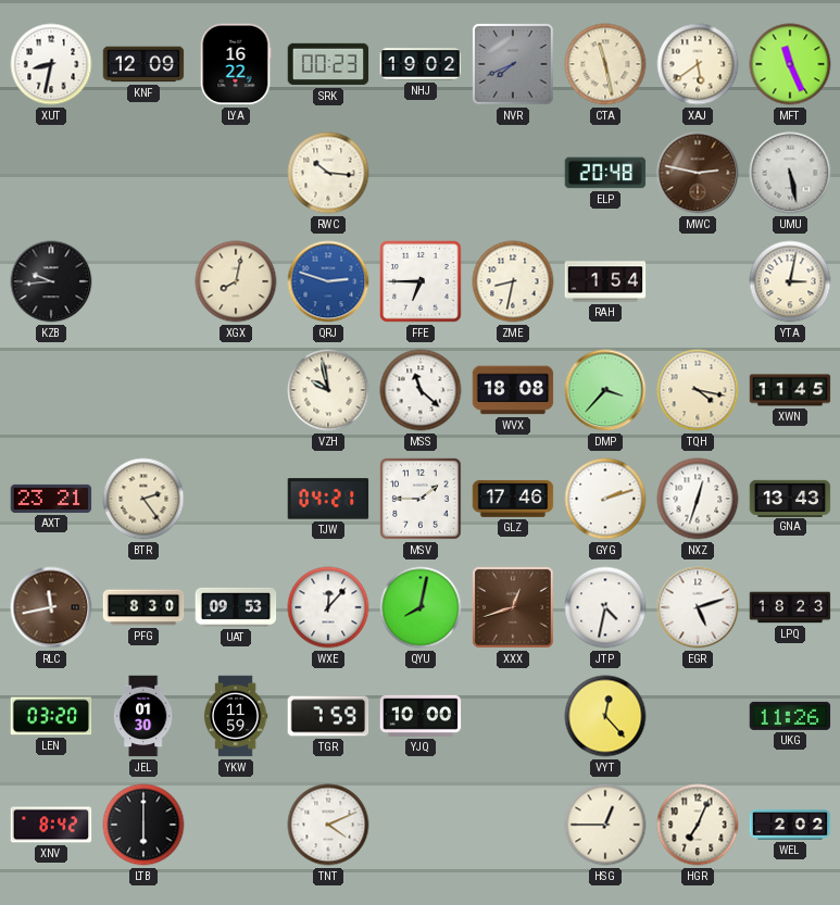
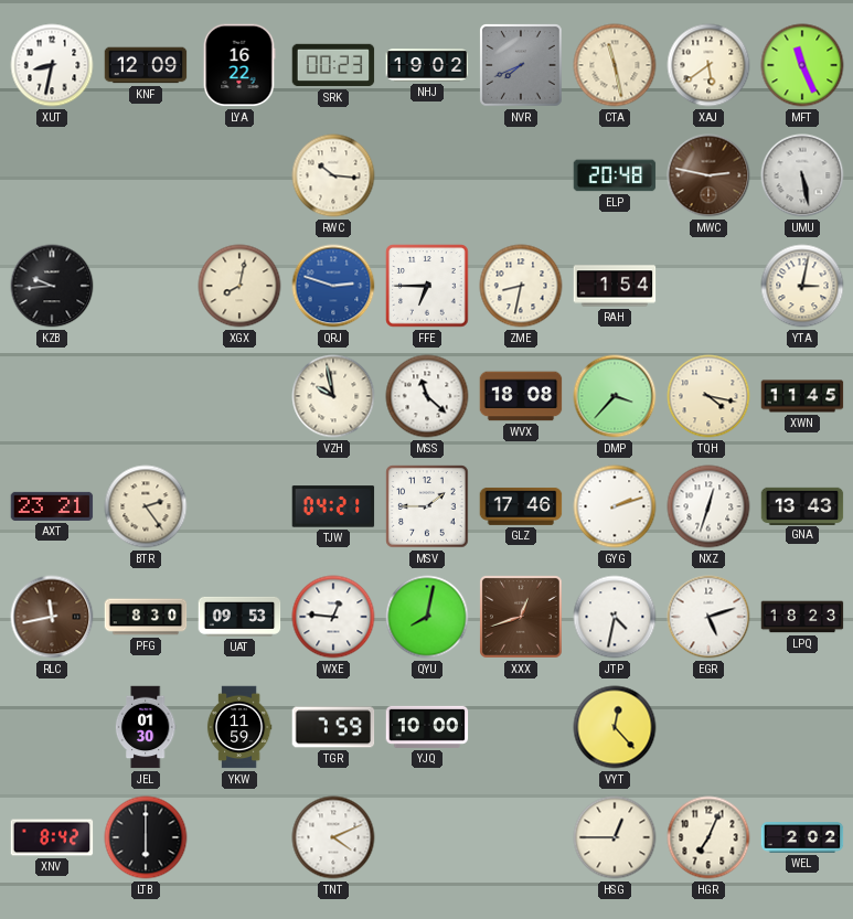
WXE: 12:07 -> 12:46 (333, 617)
LEN: 03:20 -> none (51, 716)
UKG: 11:26 -> none (790, 716)
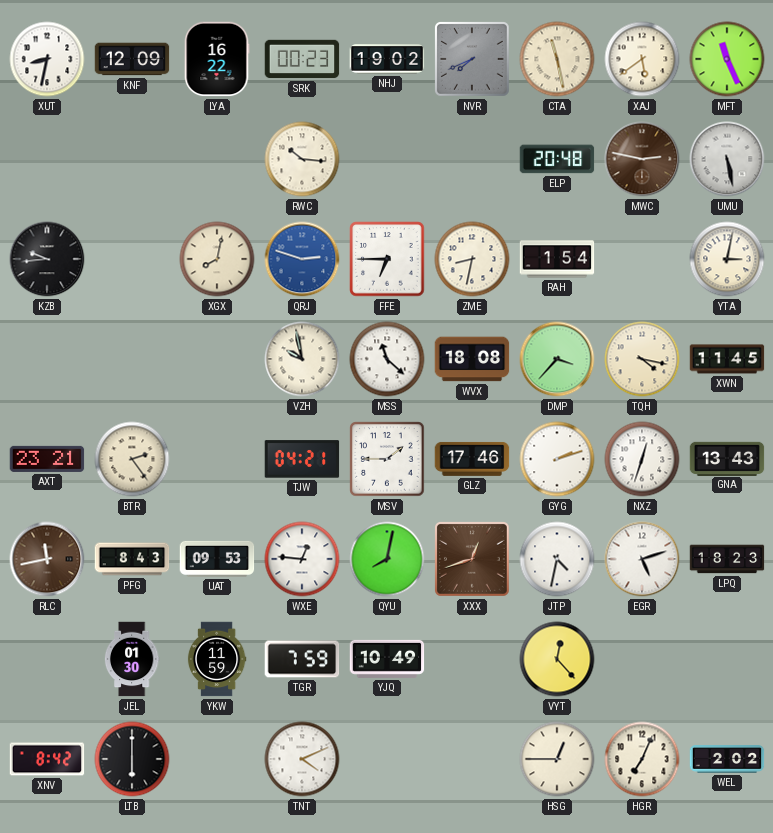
PFG: 8:30 -> 8:43 (132, 559)
YJQ: 10:00 -> 10:49 (387, 659)
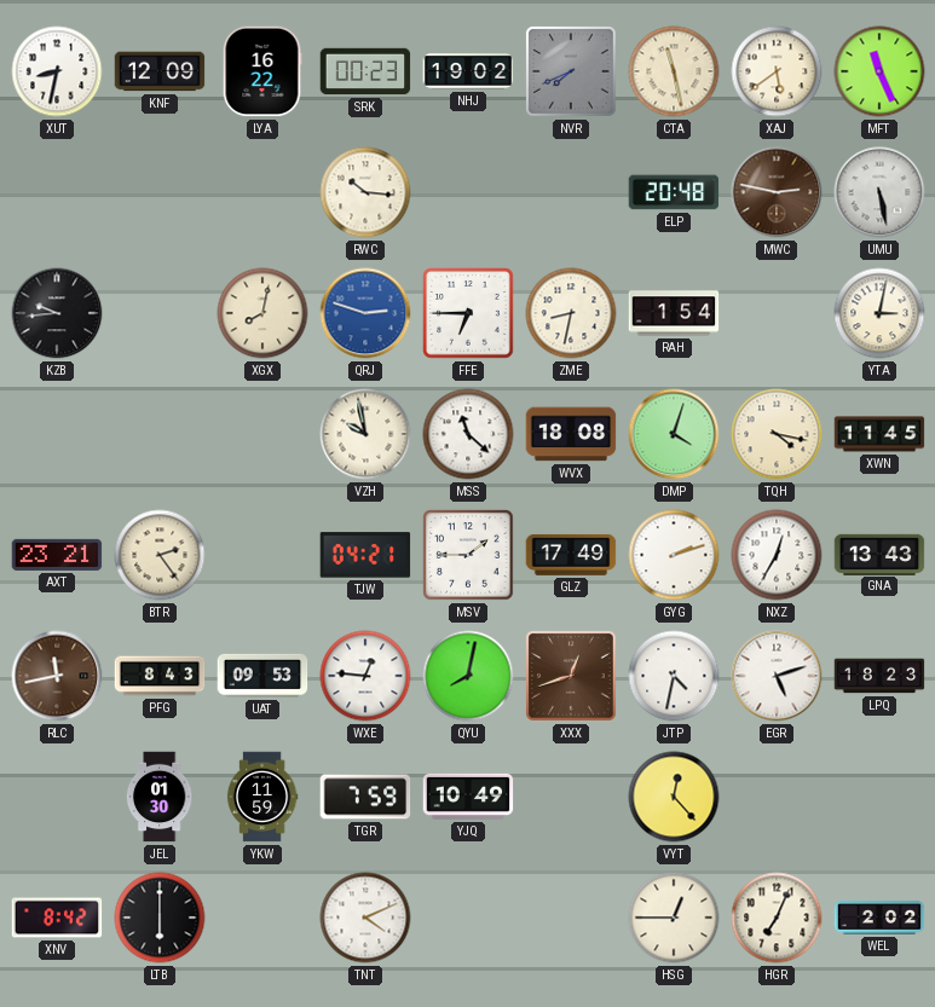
DMP: 3:37 -> 4:03 (674, 434)
GLZ: 17:46 -> 17:49 (571, 555)
NXZ: 12:33 -> 12:35 (777, 555)
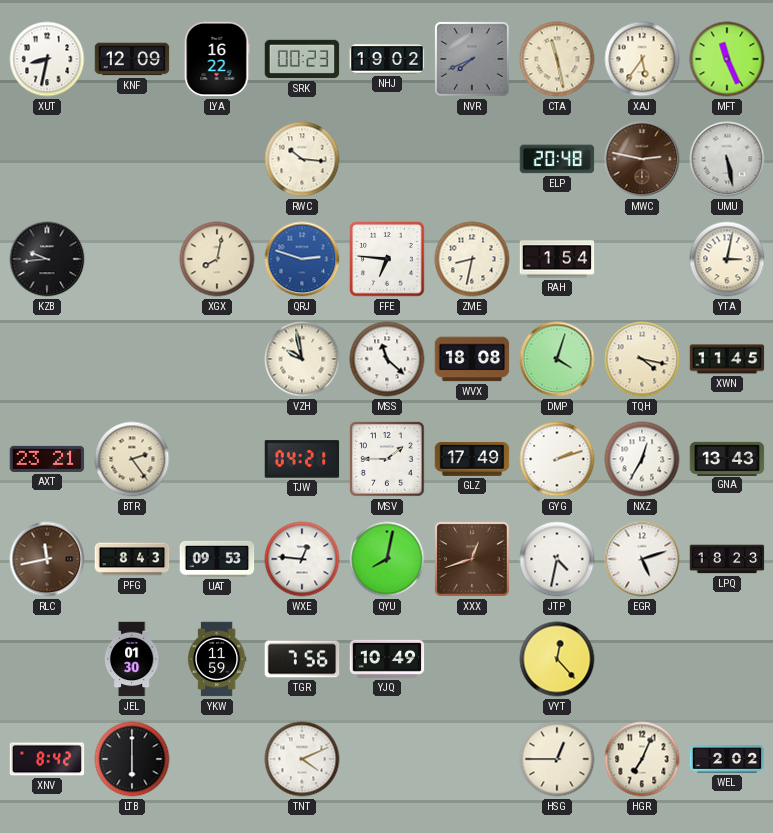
XAJ: 5:39 -> 5:36 (642, 59)
FFE: 6:45 -> 6:46 (387, 259)
TGR: 7:59 -> 7:56 (302, 659)
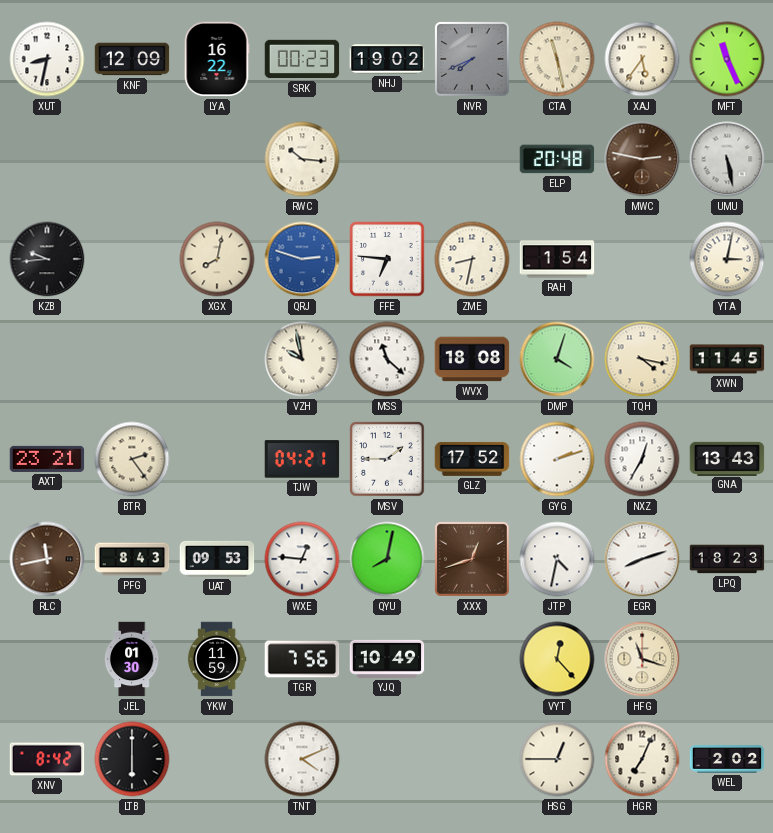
GLZ: 17:49 -> 17:52 (472, 459)
EGR: 5:12 -> 8:12 (642, 559)
HFG: none -> 11:18 (642, 659)
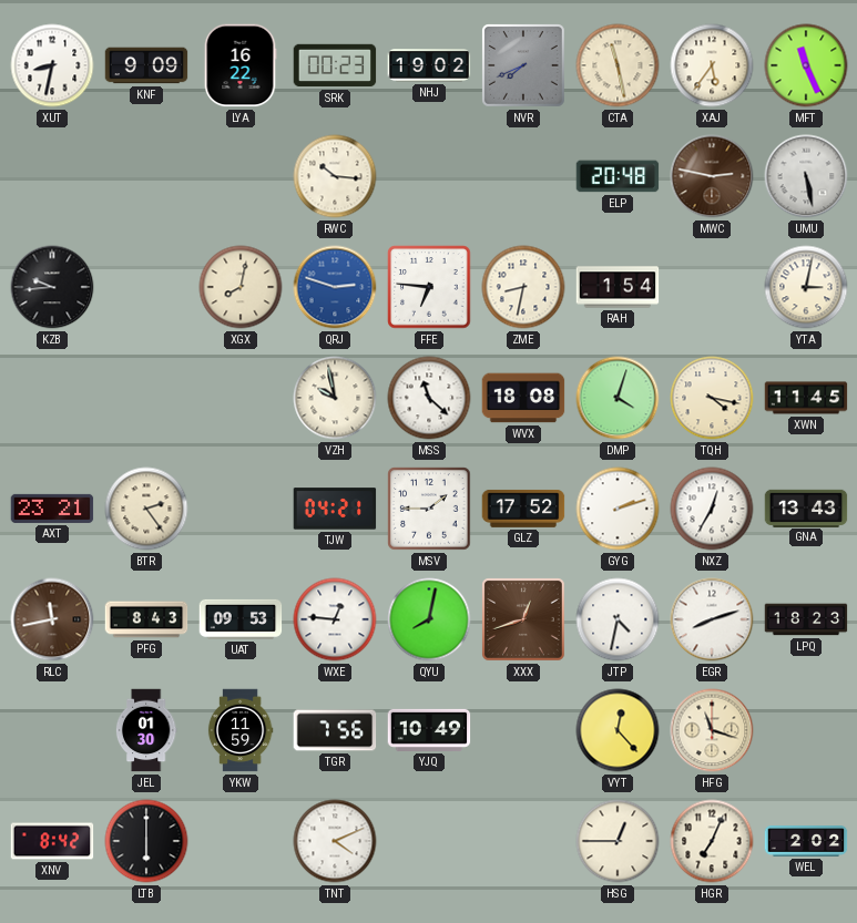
KNF: 12:09 -> 9:09 (146, 65)
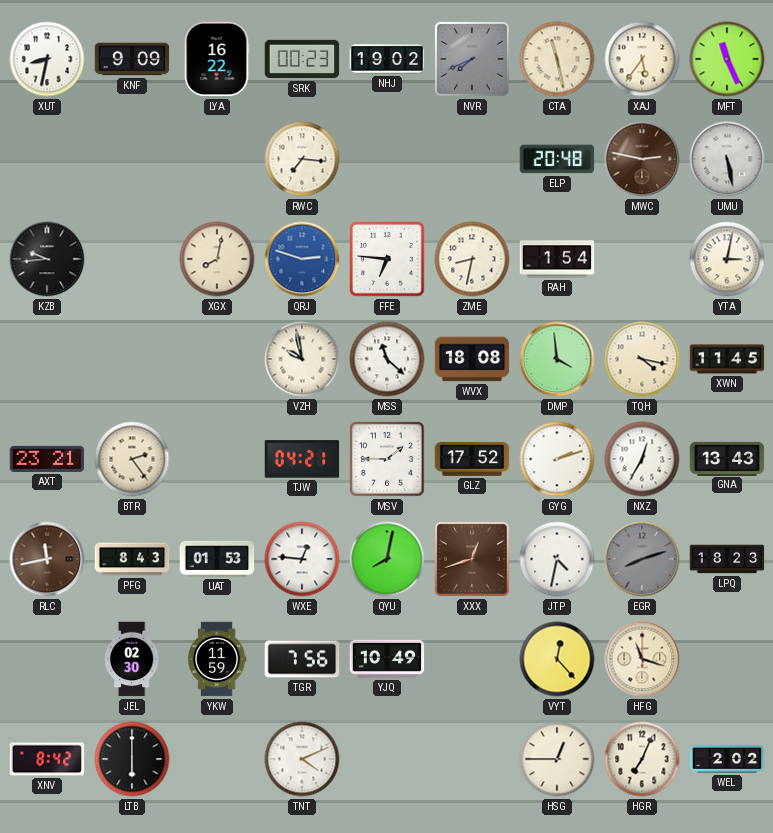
RWC: 10:16 -> 7:16 (302, 159)
DMP: 4:03 -> 3:59 (557, 359)
UAT: 09:53 -> 01:53 (217, 559)
EGR dial: white -> grey (642, 559)
JEL: 01:30 -> 02:30 (132, 659)
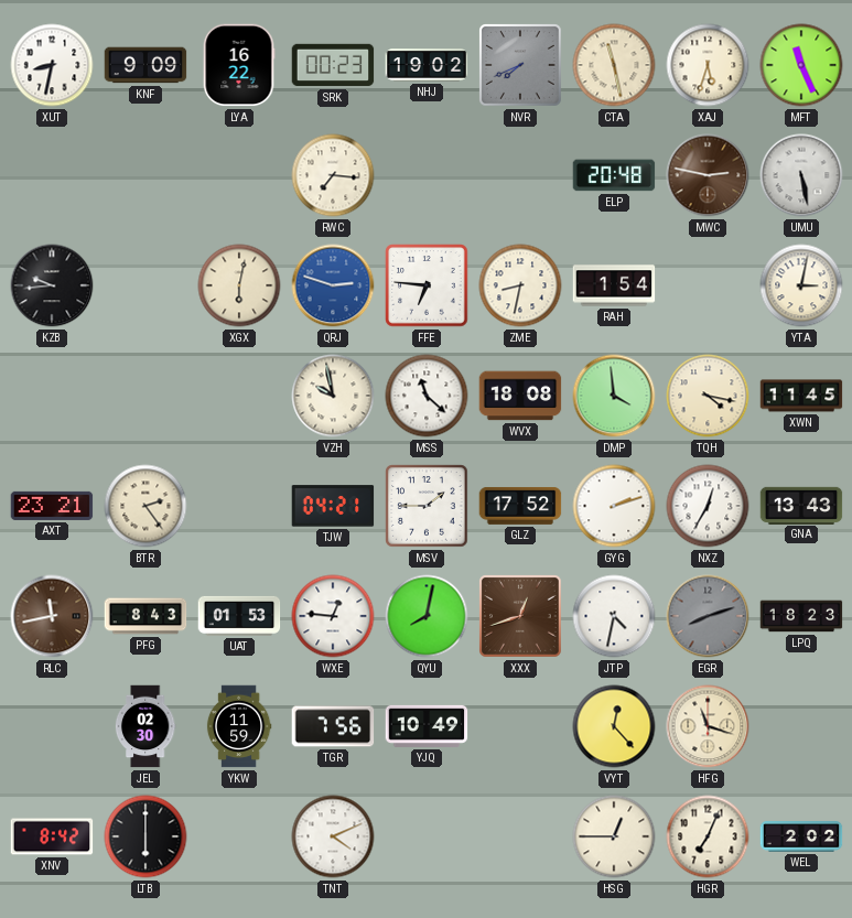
XAJ: 5:36 -> 5:33 (708, 65)
XGX: 8:02 -> 6:02 (239, 285)
